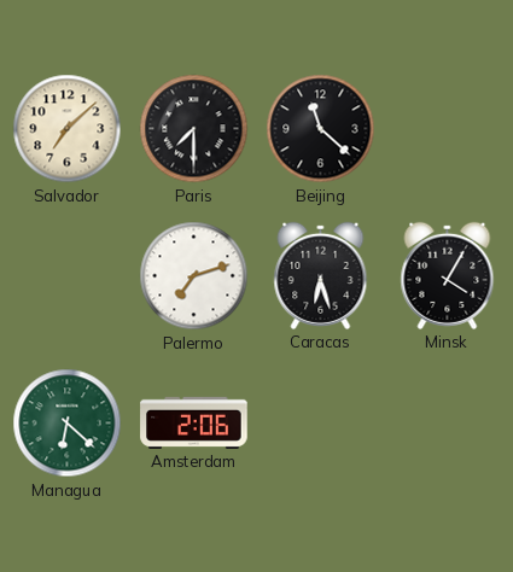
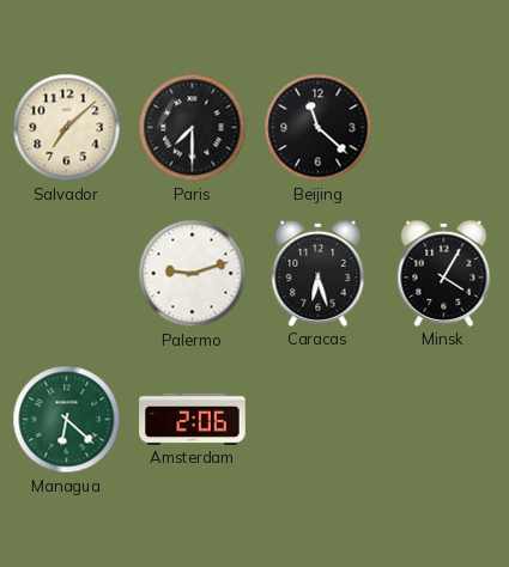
Palermo: 7:12 -> 9:12 (193, 274)
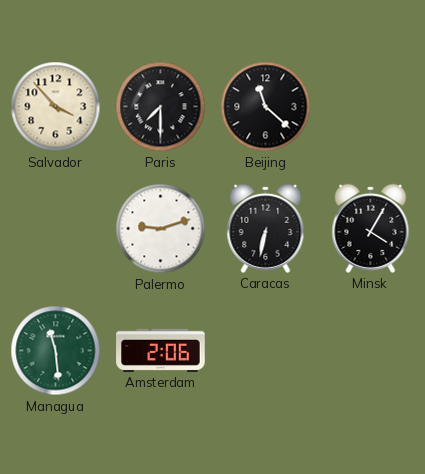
Salvador: 7:08 -> 3:53 (56, 107)
Caracas: 6:27 -> 6:32 (266, 228)
Managua: 6:22 -> 11:29 (56, 351)
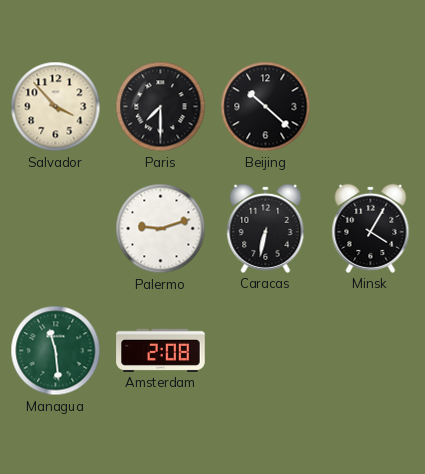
Beijing: 11:22 -> 10:22 (266, 107)
Amsterdam: 2:06 -> 2:08 (161, 350)
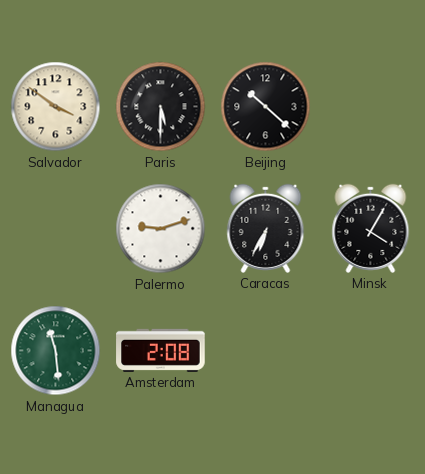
Salvador: 3:53 -> 3:51 (56, 107)
Paris: 7:30 -> 5:30 (161, 107)
Caracas: 6:32 -> 6:35 (266, 228)
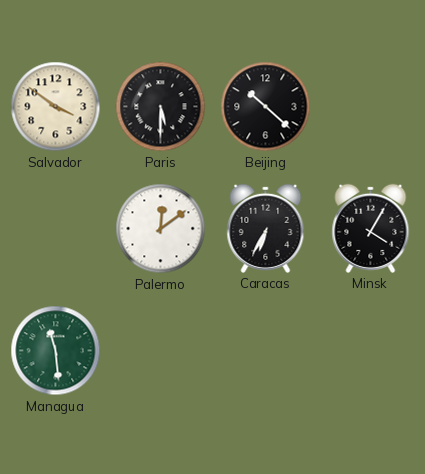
Palermo: 9:12 -> 12:09 (161, 229)
Amsterdam: 2:08 -> none (161, 350)
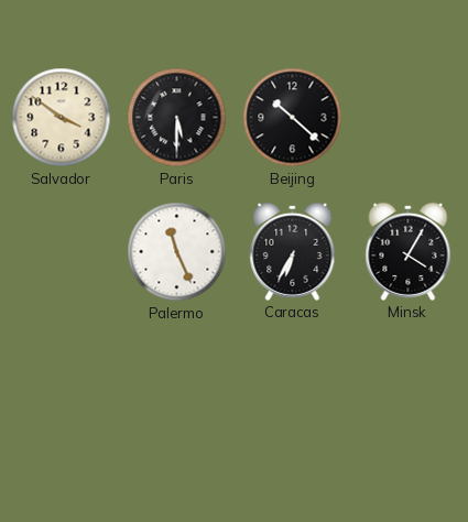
Palermo: 12:09 -> 11:26 (177, 252)
Managua: 11:29 -> none (56, 351)
